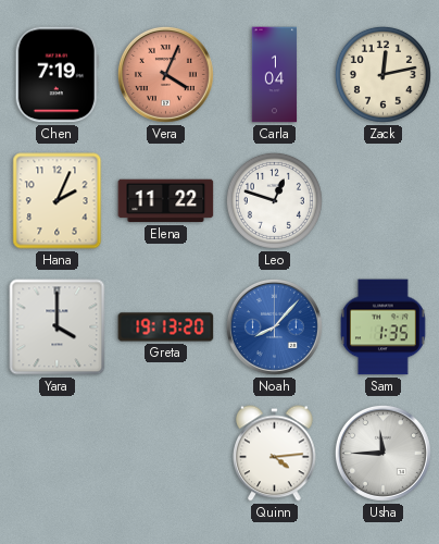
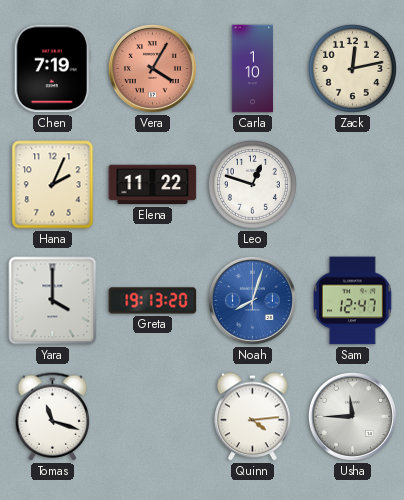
Vera: 4:04 -> 4:05 (152, 68)
Carla: 1:04 -> 1:10 (253, 69)
Noah: 8:07 -> 8:03 (252, 300)
Sam: 1:35 -> 12:47 (352, 301)
Tomas: none -> 11:18 (53, 417)
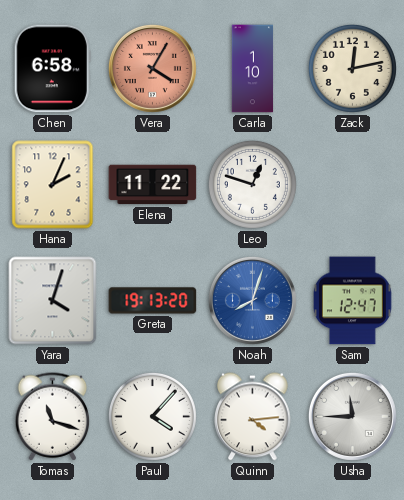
Chen: 7:19 -> 6:58 (52, 69)
Yara: 4:00 -> 4:03 (53, 301)
Paul: none -> 4:07 (152, 416)
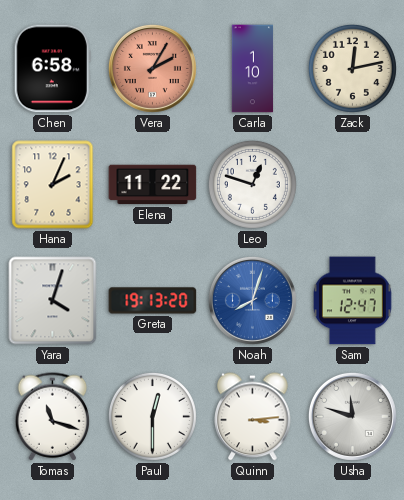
Vera: 4:05 -> 2:05 (152, 68)
Paul: 4:07 -> 12:30 (152, 416)
Quinn: 4:14 -> 3:14 (253, 417)
Usha: 11:45 -> 11:48 (352, 416)
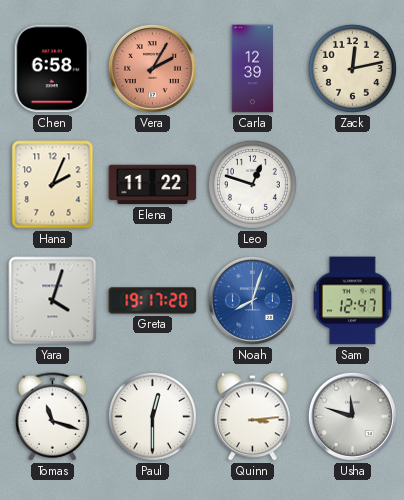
Carla: 1:10 -> 12:39 (253, 69)
Greta: 19:13 -> 19:17 (153, 301)
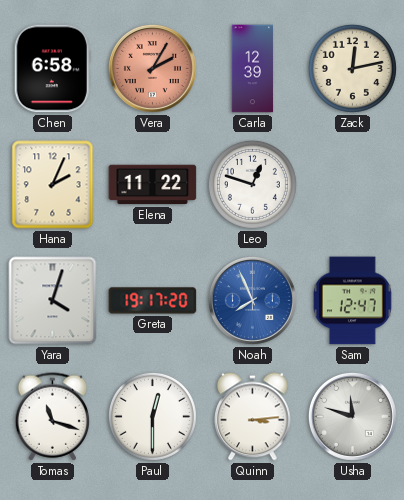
Noah: 8:03 -> 7:56 (252, 300)
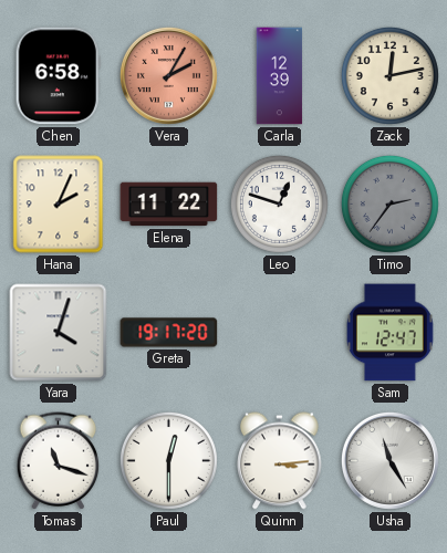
Timo: none -> 2:36 (389, 204)
Noah: 7:56 -> none (252, 300)
Usha: 11:48 -> 11:25 (389, 460)
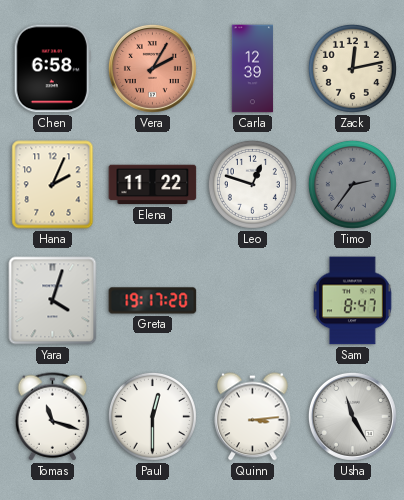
Sam: 12:47 -> 8:47 (352, 301)
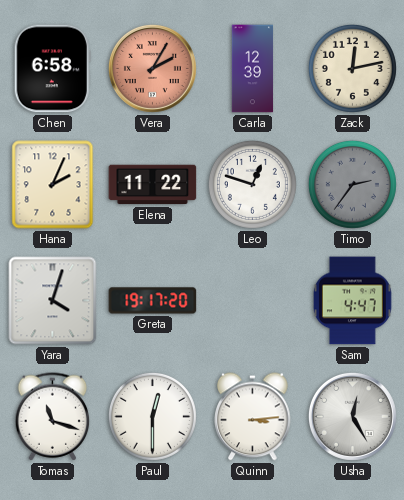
Sam: 8:47 -> 4:47 (352, 301)
Usha: 11:25 -> 12:25 (352, 416)
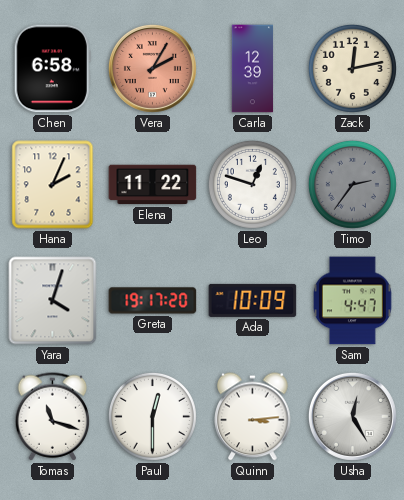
Ada: none -> 10:09 (253, 300)
